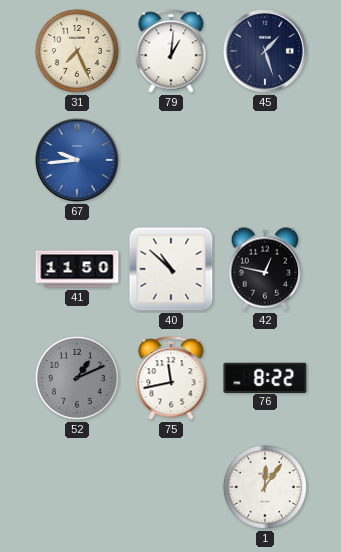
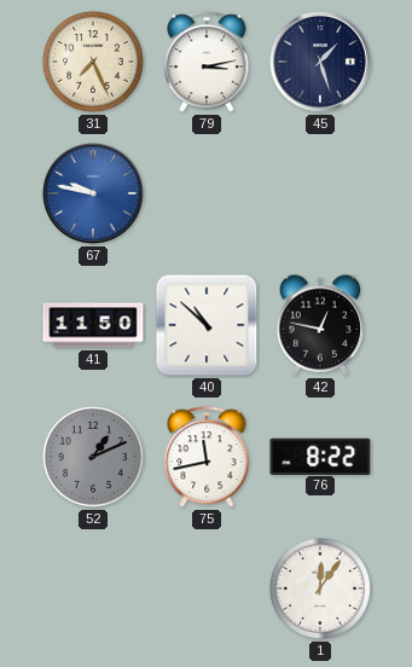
79: 1:01 -> 3:13 (207, 62)
67: 9:44 -> 9:47 (94, 195)
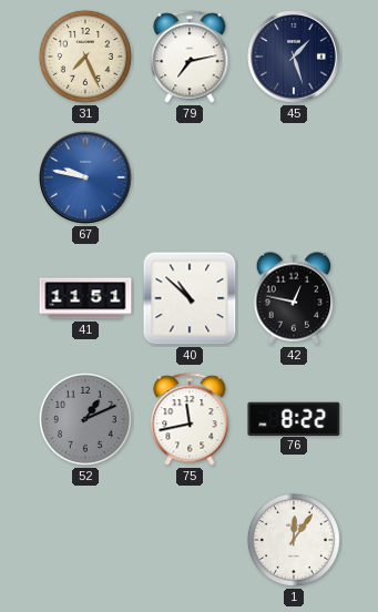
79: 3:13 -> 7:13 (190, 57)
41: 11:50 -> 11:51 (85, 298)
